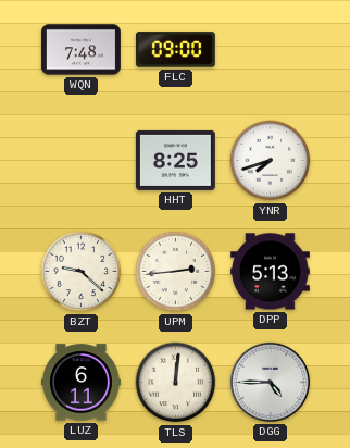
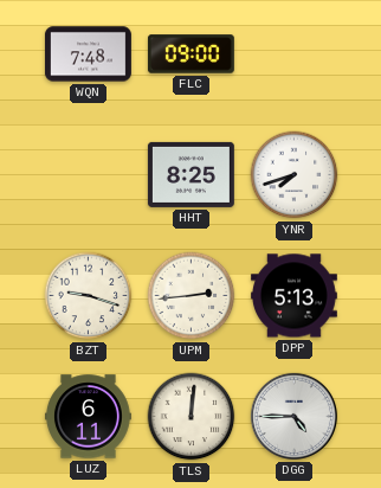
BZT: 9:22 -> 9:18 (89, 296)
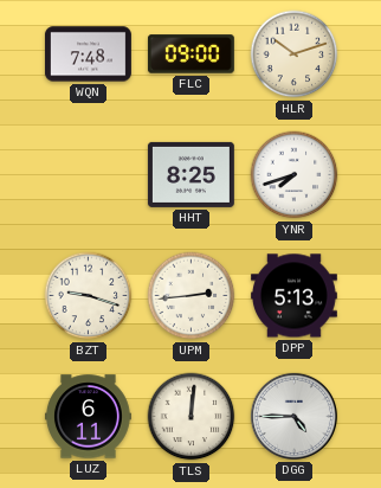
HLR: none -> 10:12 (295, 54)
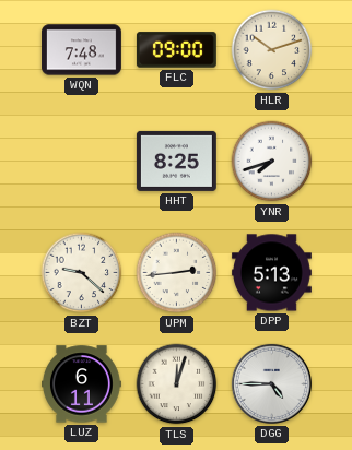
BZT: 9:18 -> 9:22 (82, 273)
TLS: 12:01 -> 12:03 (177, 384)
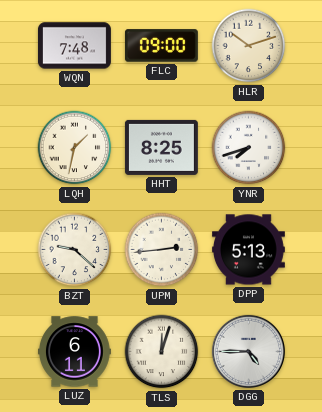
LQH: none -> 1:32 (75, 148)
